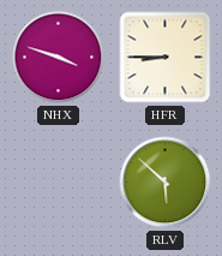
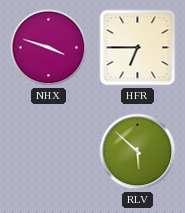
HFR: 8:45 -> 6:45 (138, 48)
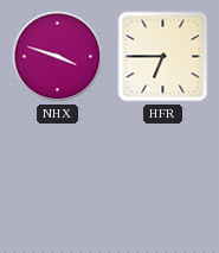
RLV: 5:52 -> none (138, 152)
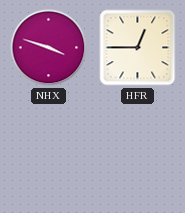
HFR: 6:45 -> 12:45 (138, 48)
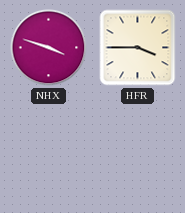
HFR: 12:45 -> 3:45 (138, 48)
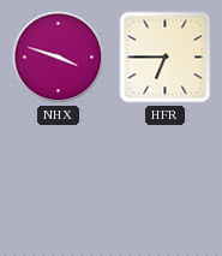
HFR: 3:45 -> 6:45 (166, 58)
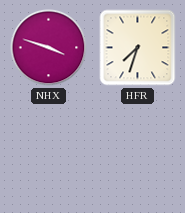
HFR: 6:45 -> 7:33 (138, 48)
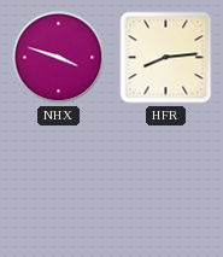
HFR: 7:33 -> 8:14 (166, 58)
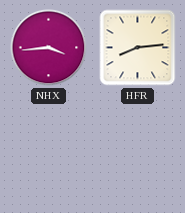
NHX: 3:48 -> 3:44 (49, 48)
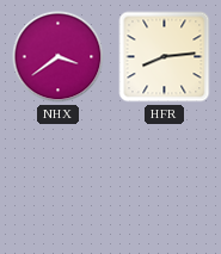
NHX: 3:44 -> 3:39 (59, 57)
